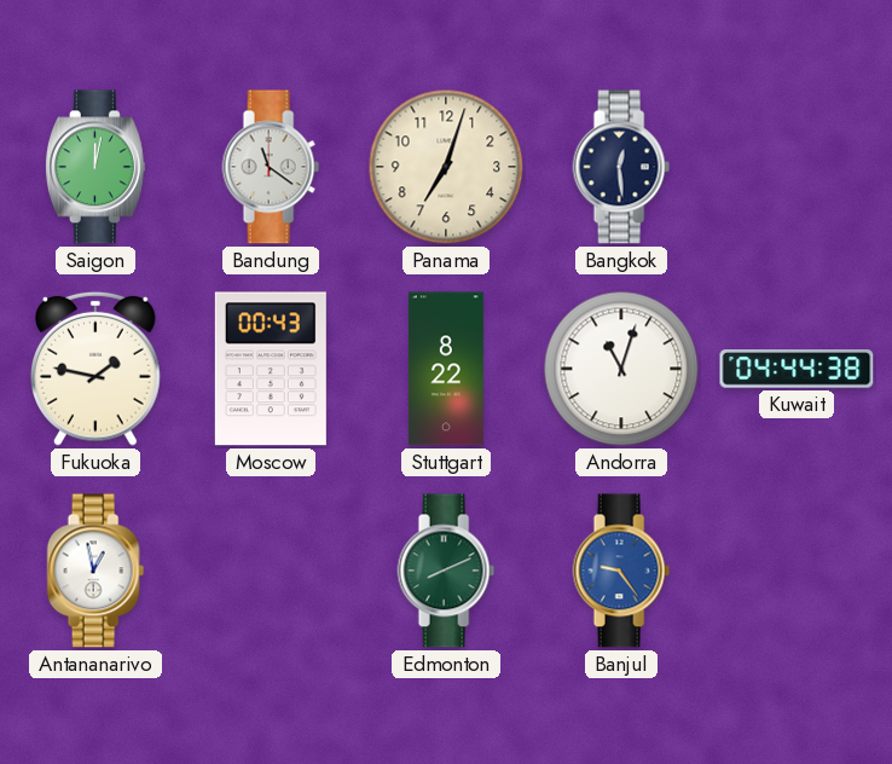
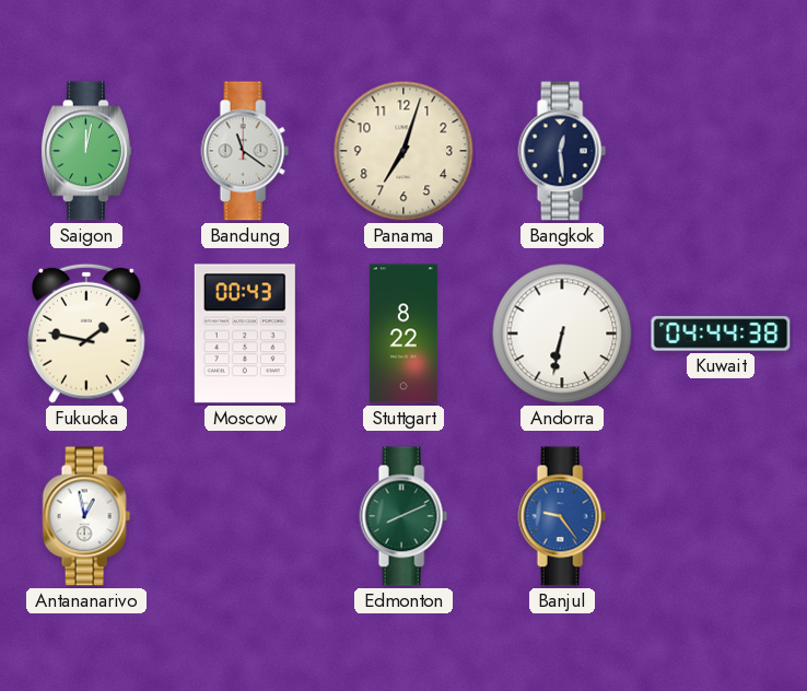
Andorra: 11:03 -> 6:32 (562, 333)
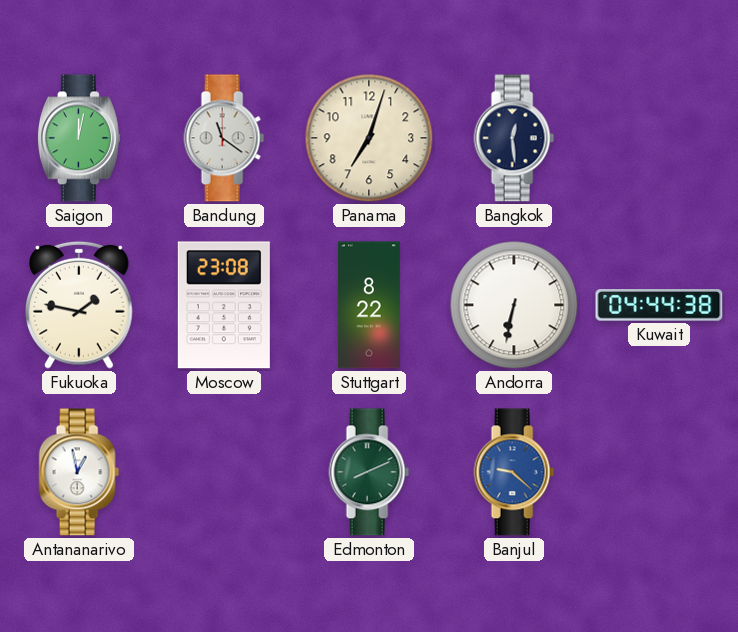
Moscow: 00:43 -> 23:08 (224, 305)
Banjul: 9:24 -> 9:22 (514, 472)
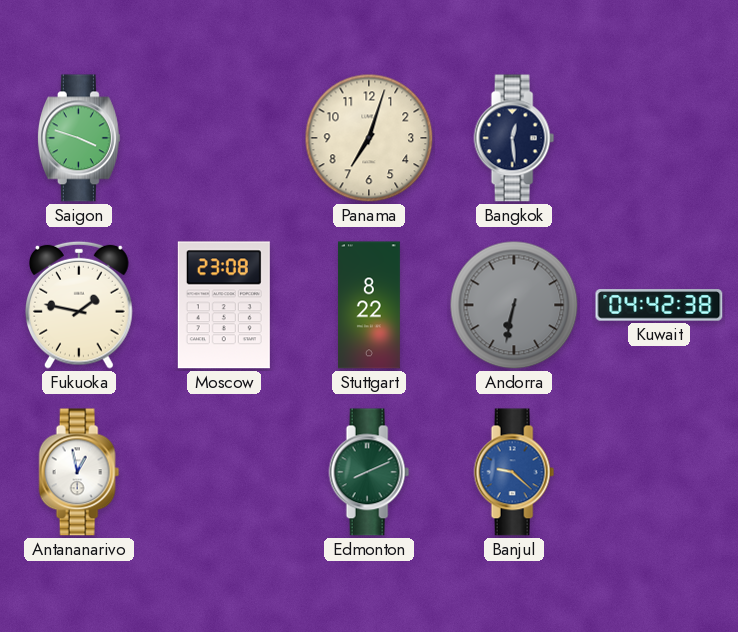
Saigon: 12:02 -> 3:48 (79, 138)
Bandung: 11:21 -> none (224, 138)
Andorra dial: white -> grey (514, 305)
Kuwait: 04:44 -> 04:42 (659, 305)
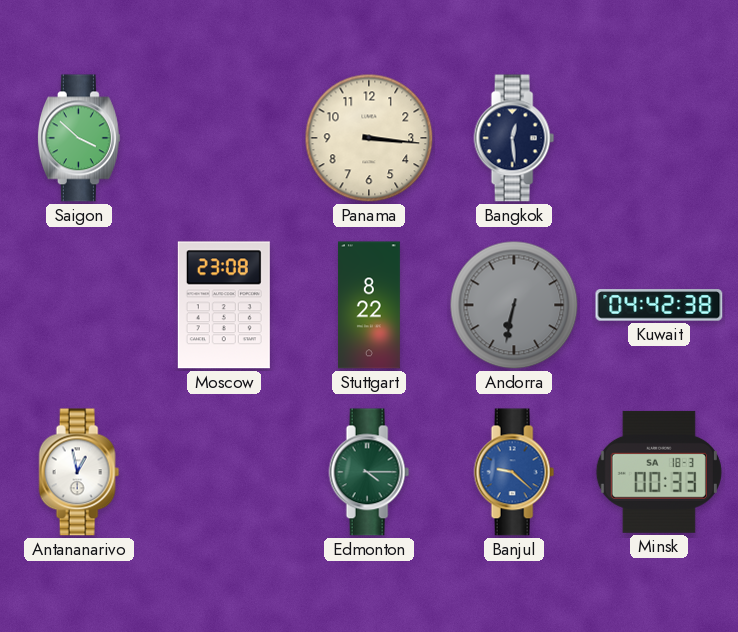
Saigon: 3:48 -> 3:52 (79, 138)
Panama: 7:03 -> 3:16 (369, 138)
Fukuoka: 1:47 -> none (80, 305)
Edmonton: 8:11 -> 4:15 (369, 472)
Minsk: none -> 00:33 (659, 472)
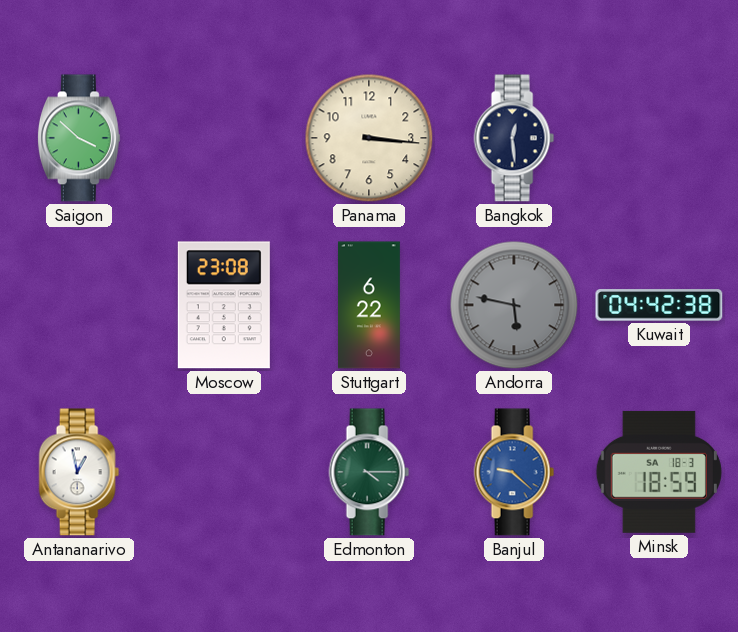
Stuttgart: 8:22 -> 6:22 (369, 305)
Andorra: 6:32 -> 5:47 (514, 305)
Minsk: 00:33 -> 18:59 (659, 472)
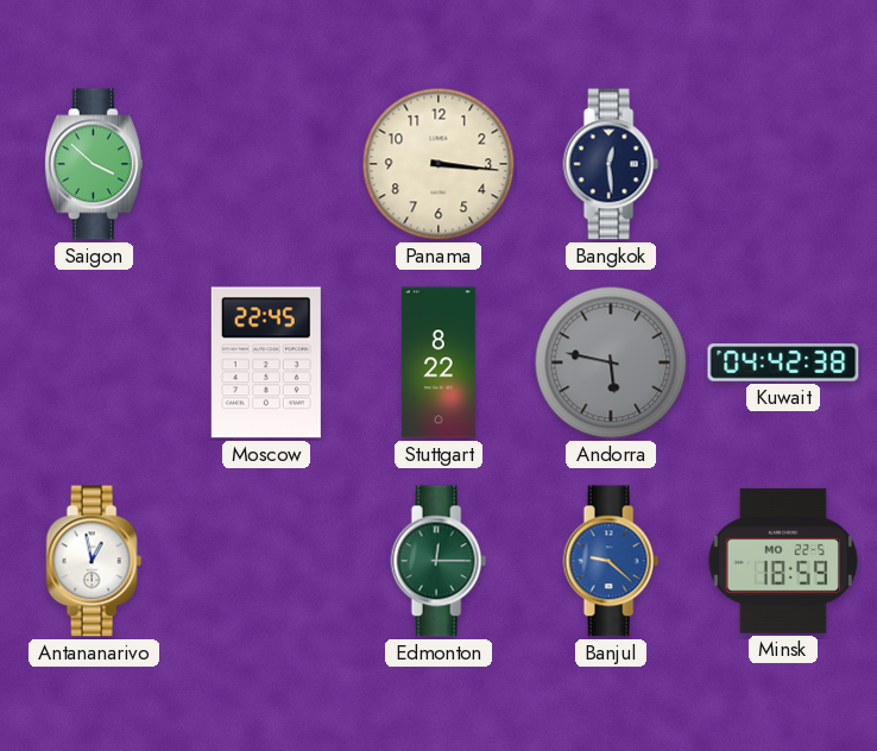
Moscow: 23:08 -> 22:45 (266, 362)
Stuttgart: 6:22 -> 8:22 (438, 362)
Edmonton: 4:15 -> 12:15 (438, 561)
Minsk date: SA 18-3 -> MO 22-5 (783, 561)
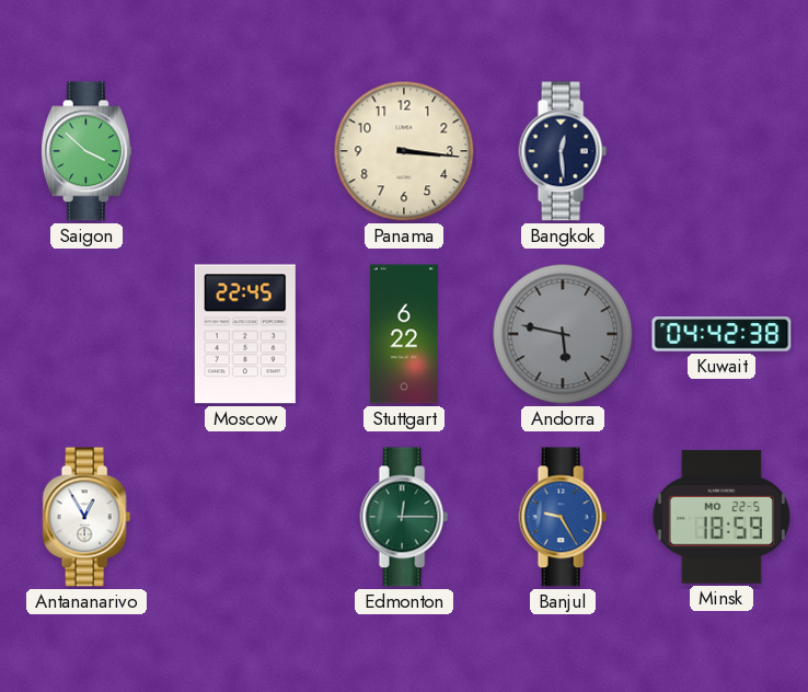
Stuttgart: 8:22 -> 6:22 (404, 334)
Antananarivo: 12:58 -> 12:55 (86, 517)
Banjul: 9:22 -> 9:25 (563, 517)
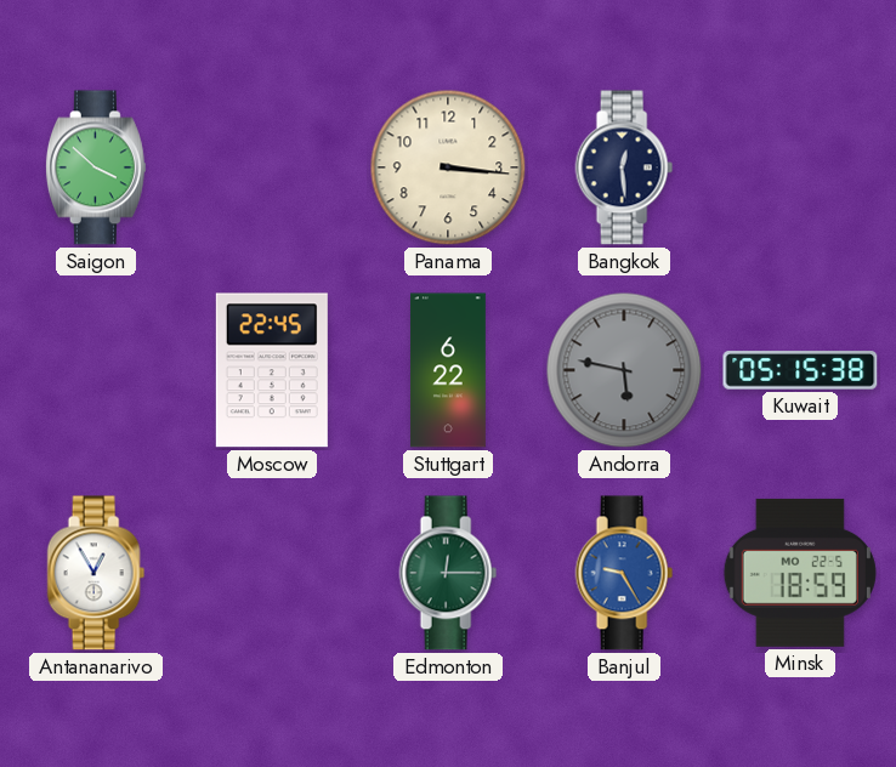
Kuwait: 04:42 -> 05:15 (800, 370)
